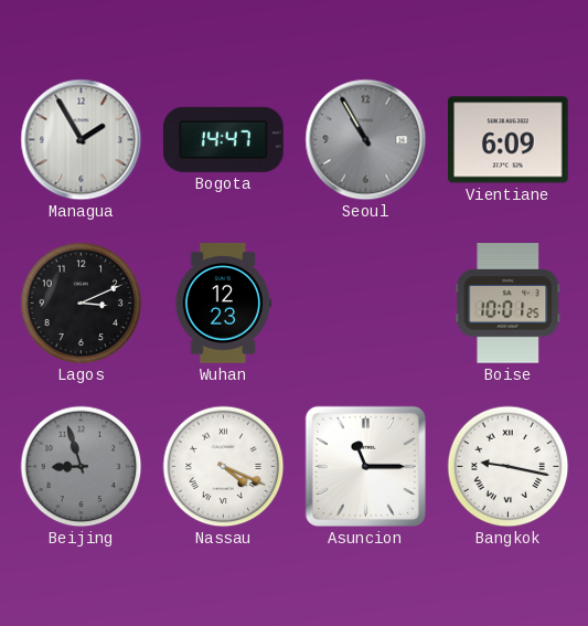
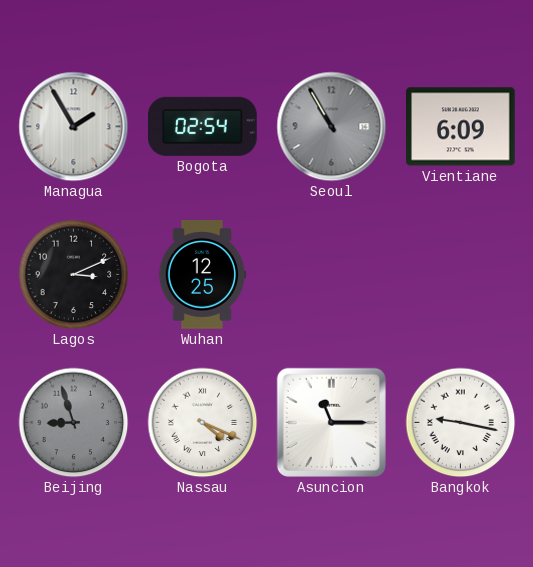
Bogota: 14:47 -> 02:54 (203, 126)
Wuhan: 12:23 -> 12:25 (202, 275)
Boise: 10:01 -> none (509, 304)
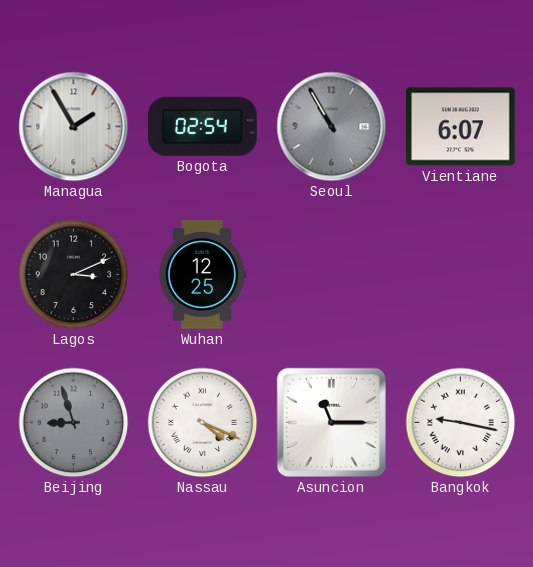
Vientiane: 6:09 -> 6:07 (461, 127)
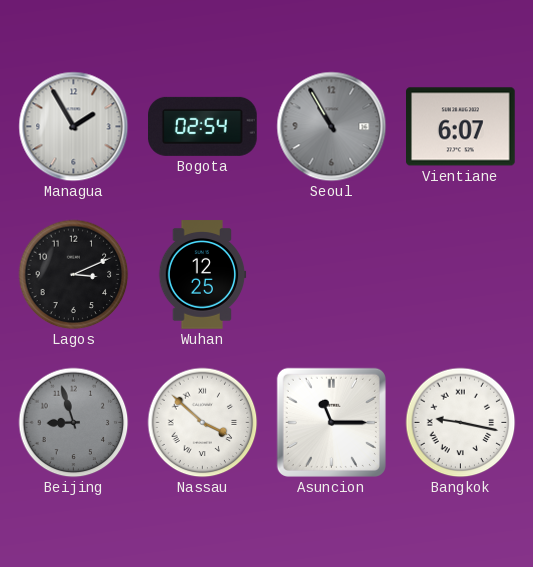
Nassau: 4:19 -> 3:52 (203, 423)
